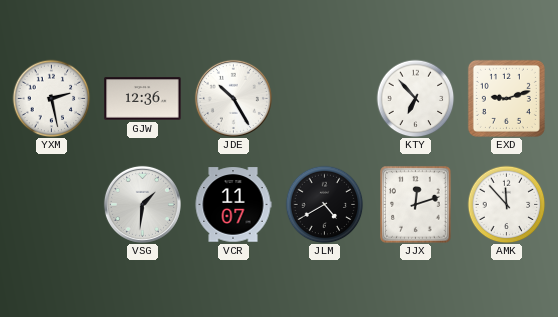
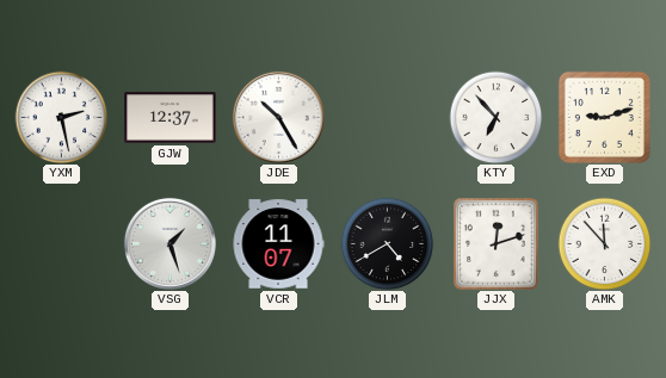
GJW: 12:36 -> 12:37 (171, 118)
VSG: 1:31 -> 1:27 (169, 243)
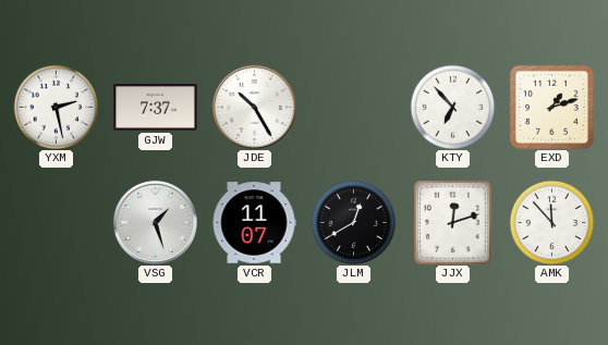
GJW: 12:37 -> 7:37 (156, 108)
EXD: 9:12 -> 1:12 (551, 107)
JLM: 4:40 -> 12:40 (353, 222)
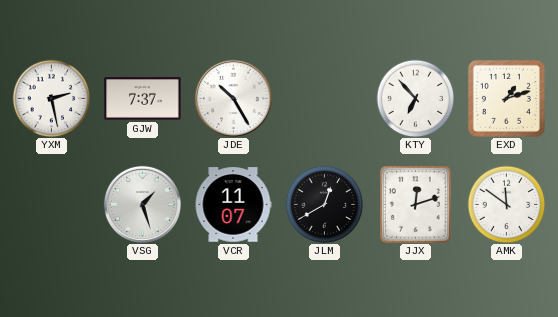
AMK: 11:53 -> 11:51 (506, 204)
